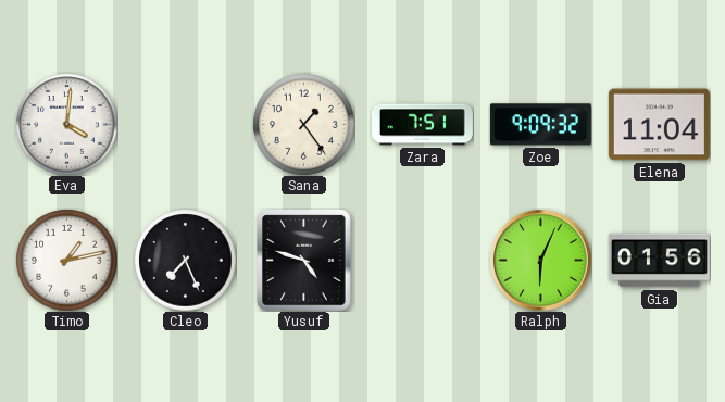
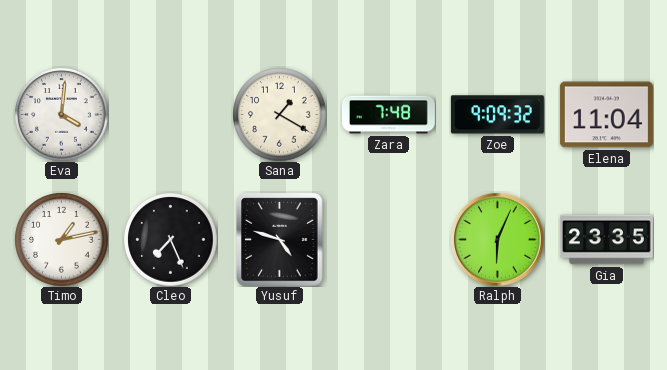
Sana: 1:24 -> 1:20 (279, 114)
Zara: 7:51 -> 7:48 (388, 115)
Gia: 01:56 -> 23:35 (606, 240)
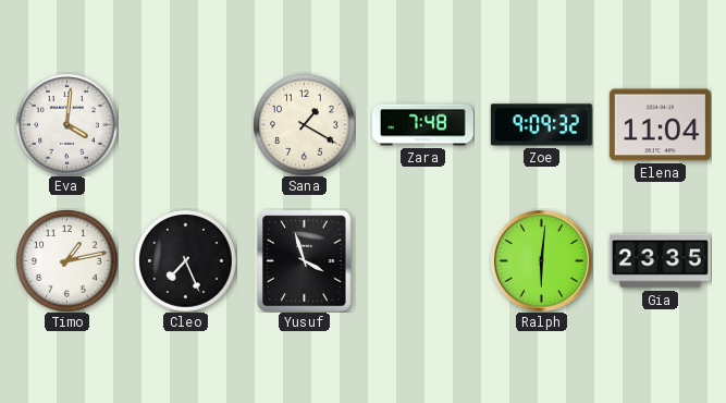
Yusuf: 4:48 -> 3:57 (305, 260)
Ralph: 6:04 -> 6:01 (542, 261)
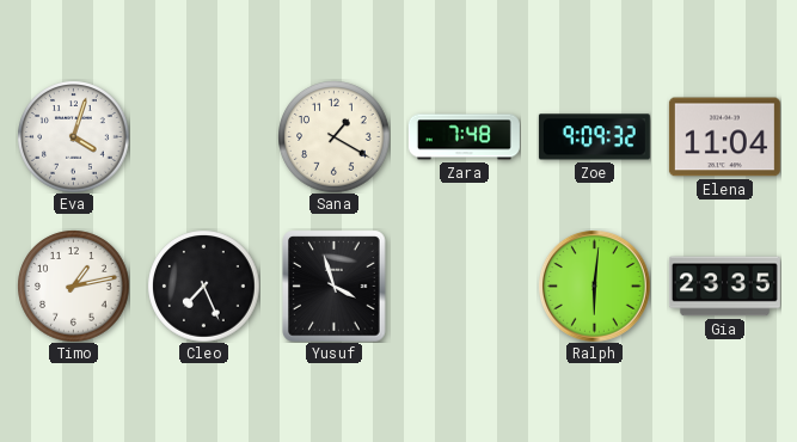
Eva: 4:01 -> 4:03 (73, 136)
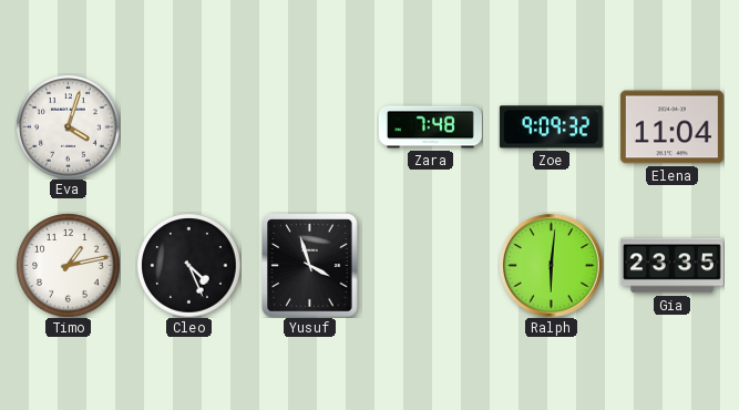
Sana: 1:20 -> none (333, 136)
Cleo: 7:26 -> 4:26 (188, 265)
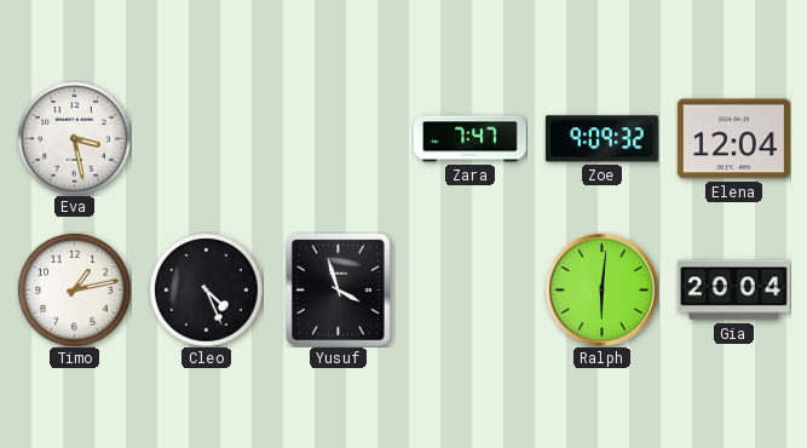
Eva: 4:03 -> 3:28 (74, 138)
Zara: 7:48 -> 7:47 (469, 139)
Elena: 11:04 -> 12:04 (733, 139)
Gia: 23:35 -> 20:04 (733, 291)
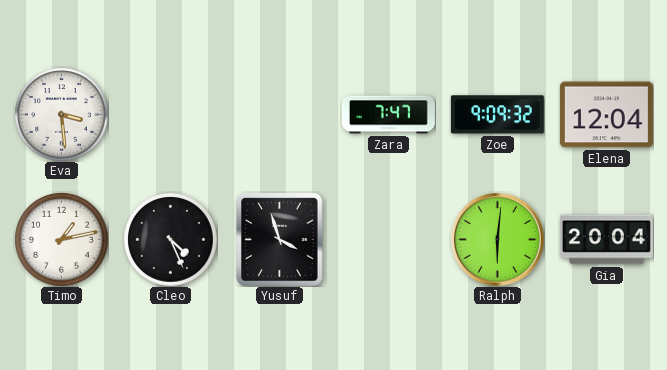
Eva: 3:28 -> 3:29 (61, 114)
